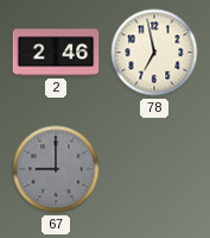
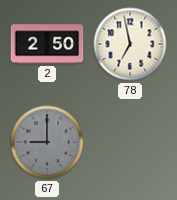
2: 2:46 -> 2:50 (47, 44)
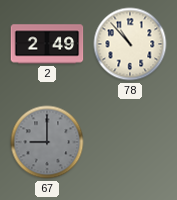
2: 2:50 -> 2:49 (47, 44)
78: 6:58 -> 10:53 (130, 44)
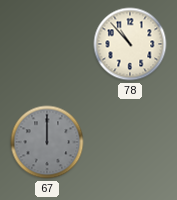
2: 2:49 -> none (47, 44)
67: 9:00 -> 12:00 (47, 142)
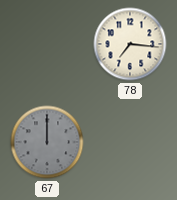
78: 10:53 -> 7:16 (130, 44)
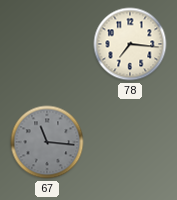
67: 12:00 -> 11:16 (47, 142)
